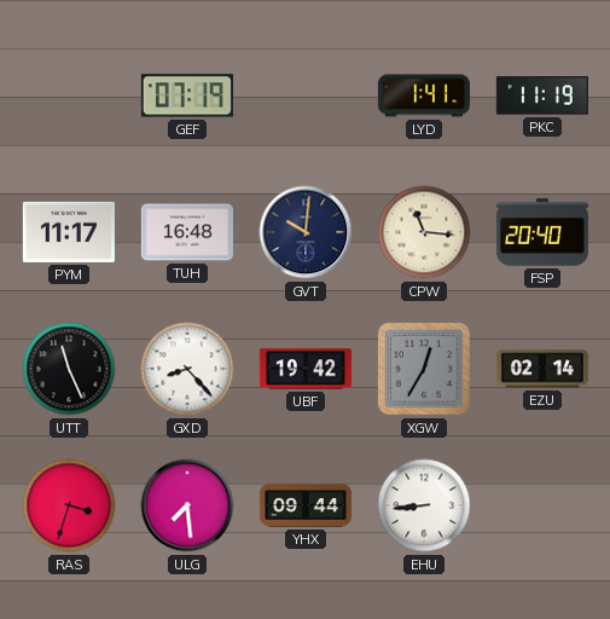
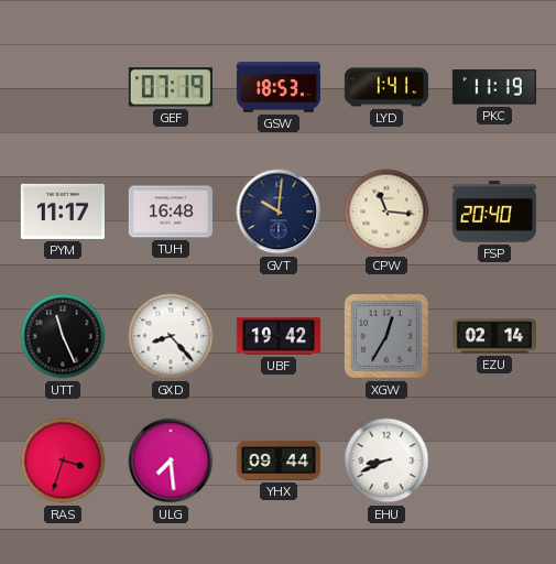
GSW: none -> 18:53 (279, 87)
EHU: 8:44 -> 8:41 (386, 460)
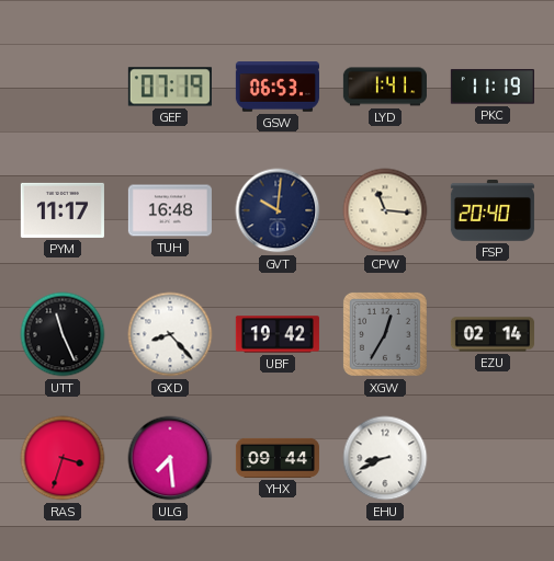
GSW: 18:53 -> 06:53 (278, 87)
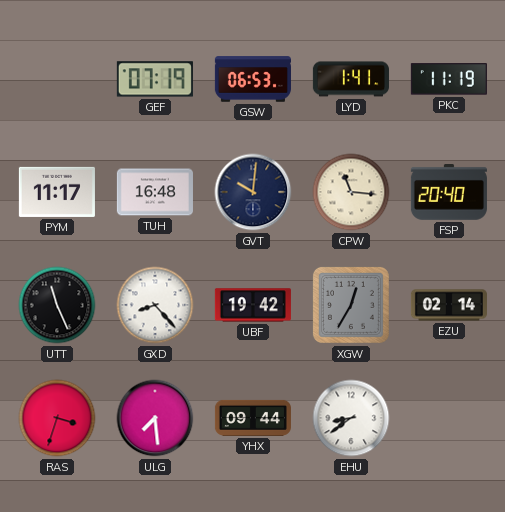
EHU: 8:41 -> 8:39 (351, 418)
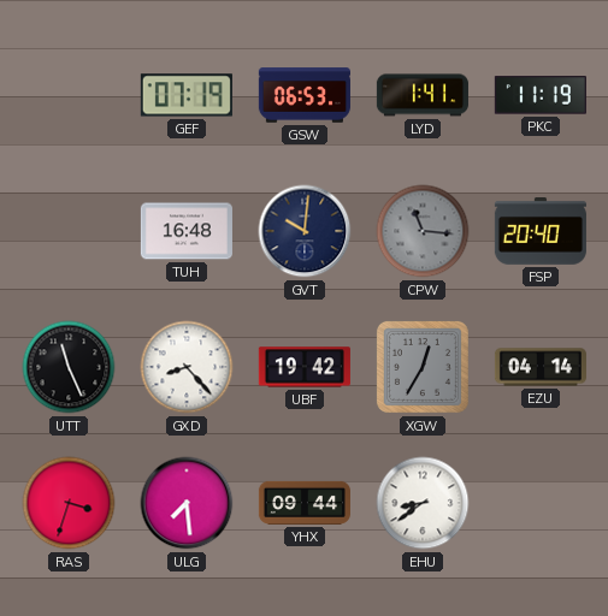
PYM: 11:17 -> none (57, 192)
CPW dial: cream -> grey (423, 231)
EZU: 02:14 -> 04:14 (541, 367)
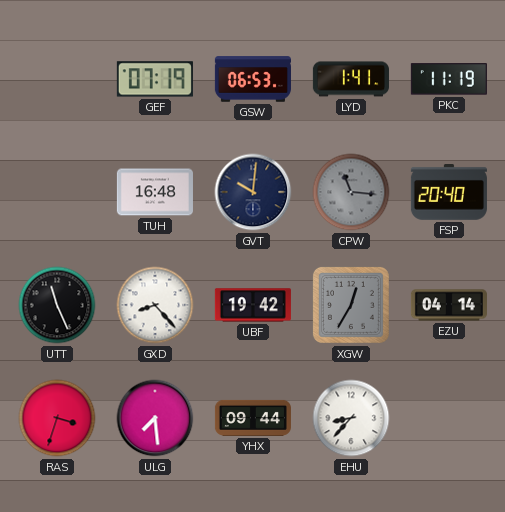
EHU: 8:39 -> 8:37 (351, 418)
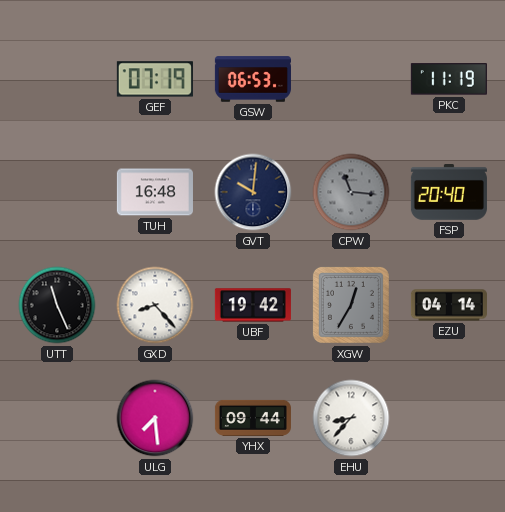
LYD: 1:41 -> none (351, 79)
RAS: 3:33 -> none (57, 418)
